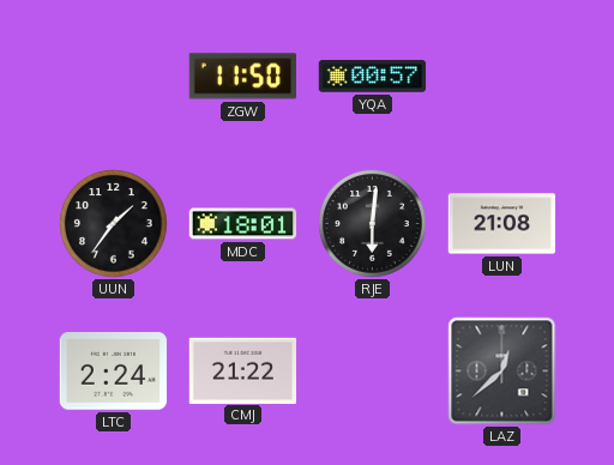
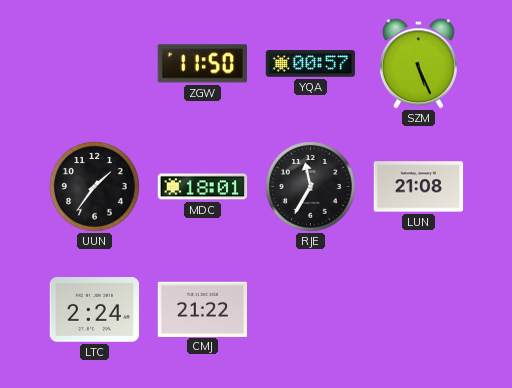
SZM: none -> 5:26 (418, 64)
RJE: 6:01 -> 11:35 (311, 187)
LAZ: 12:38 -> none (502, 372)
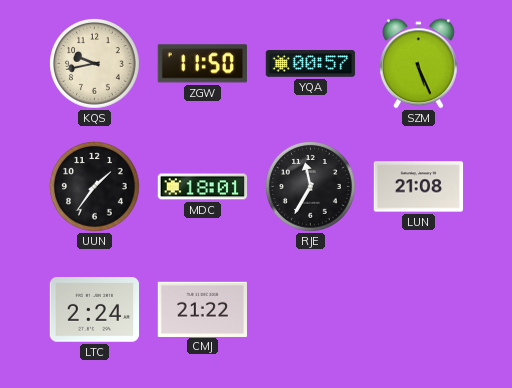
KQS: none -> 9:43 (95, 64)
